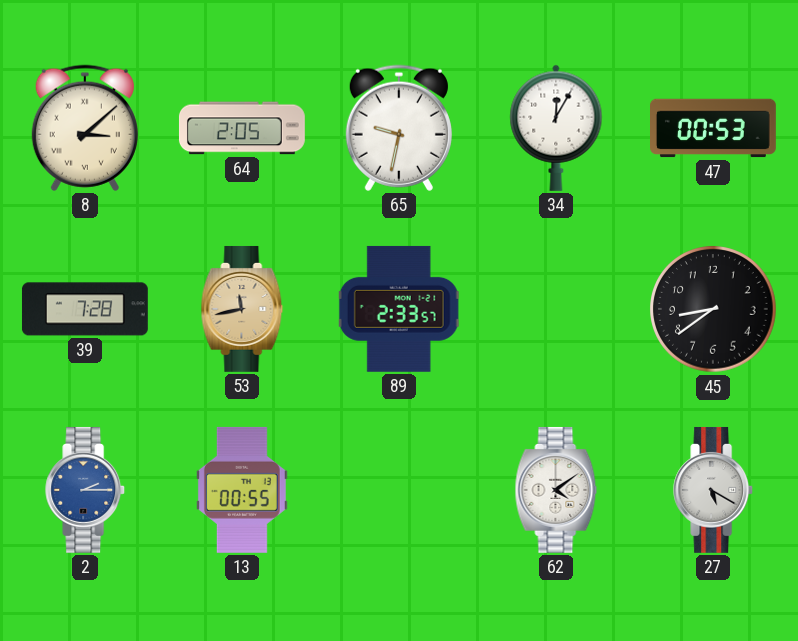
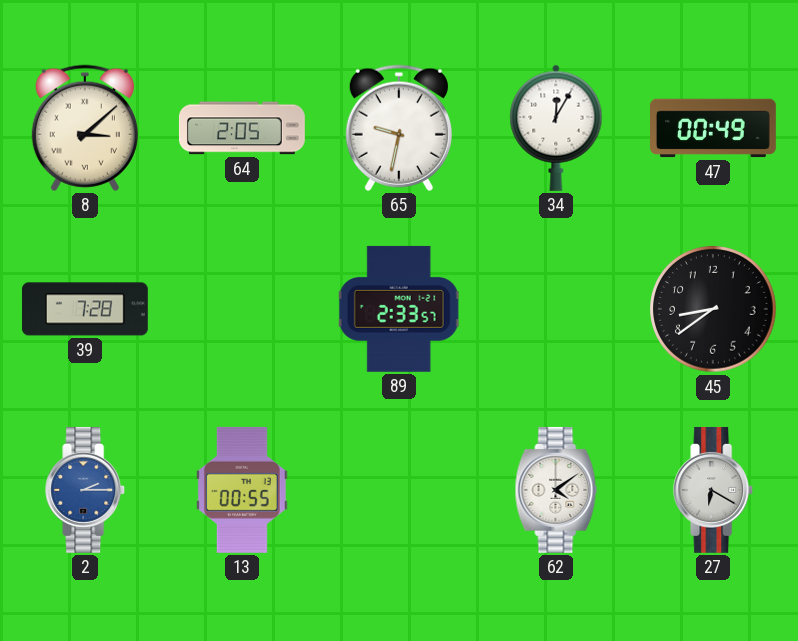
47: 00:53 -> 00:49 (714, 128)
53: 11:43 -> none (242, 309)
27: 5:20 -> 6:20 (714, 490)
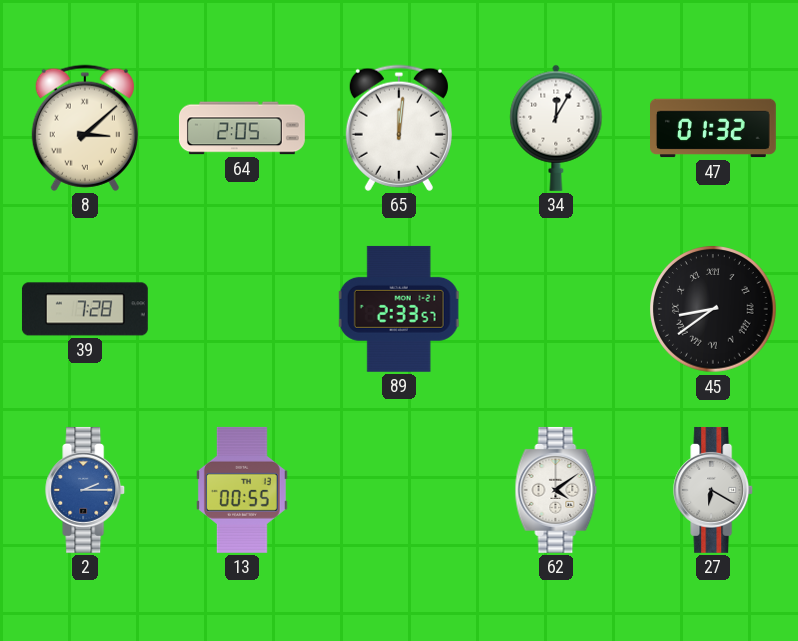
65: 9:32 -> 12:01 (399, 128)
47: 00:49 -> 01:32 (714, 128)
45 numerals: Arabic -> Roman (713, 309)
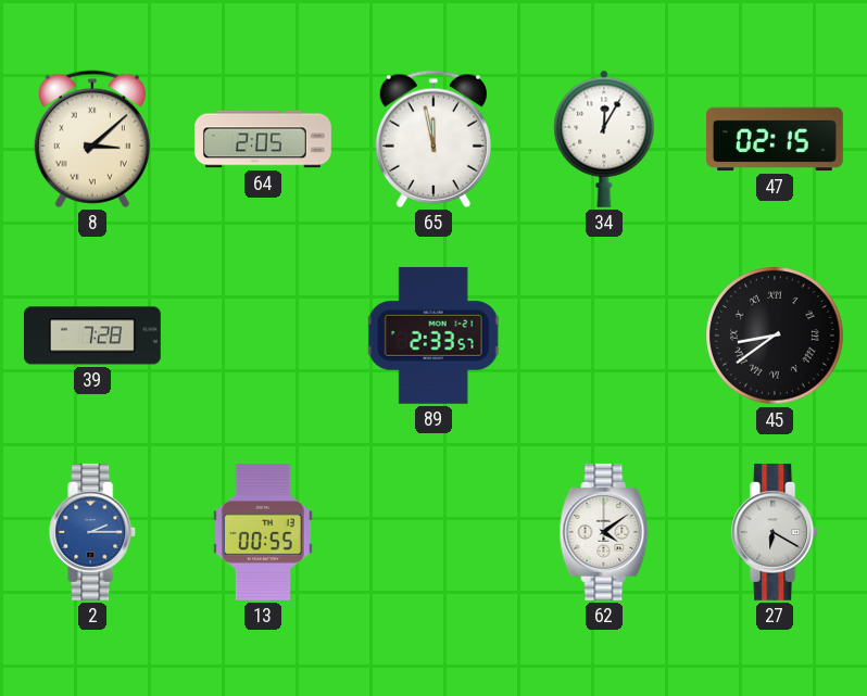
65: 12:01 -> 11:58 (434, 139)
47: 01:32 -> 02:15 (776, 139)
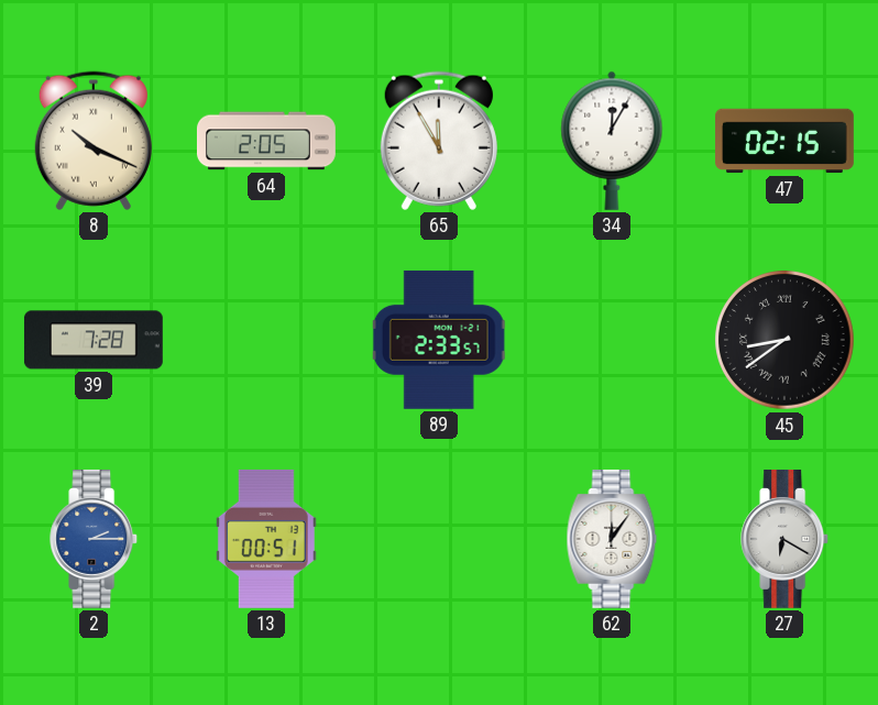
8: 3:08 -> 10:19 (94, 141)
65: 11:58 -> 11:55 (439, 141)
13: 00:55 -> 00:51 (266, 539)
62: 4:09 -> 12:06 (612, 539)
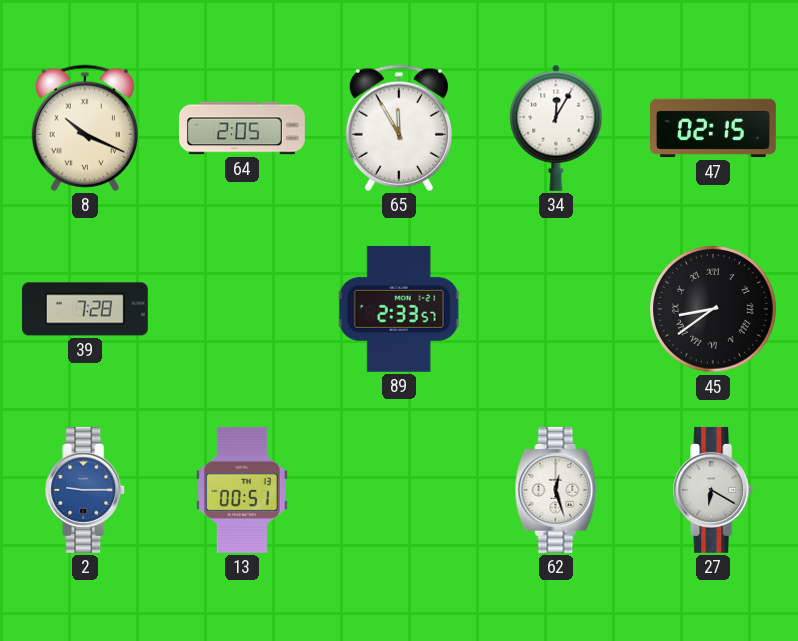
2: 2:15 -> 9:15 (86, 490)
62: 12:06 -> 12:27 (556, 490)
